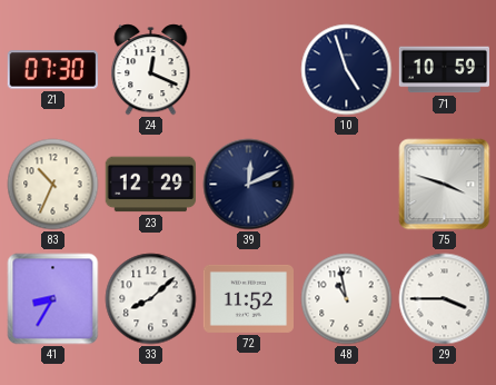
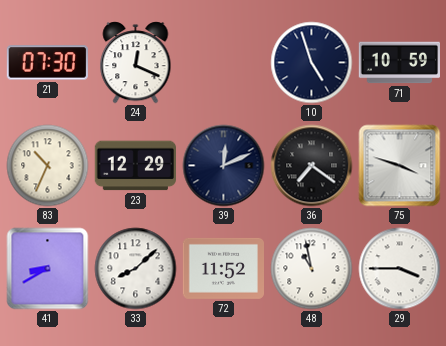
36: none -> 7:21 (312, 166)
41: 8:35 -> 8:40 (48, 269)
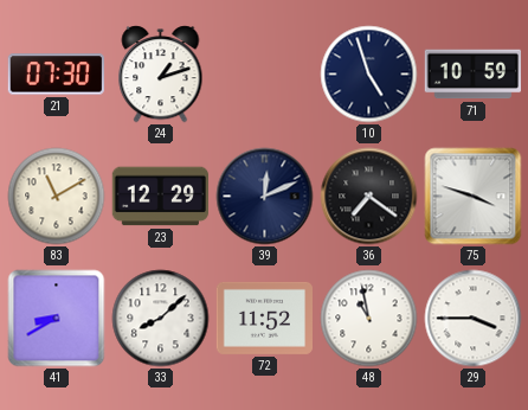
24: 12:19 -> 1:12 (161, 75)
83: 10:34 -> 11:10 (57, 197)
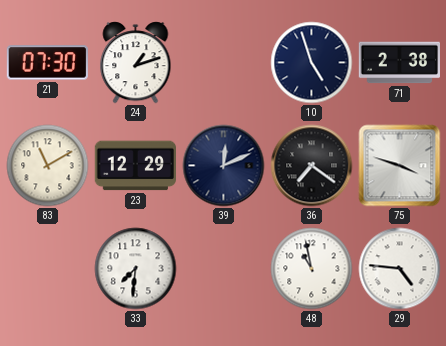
71: 10:59 -> 2:38 (399, 63)
41: 8:40 -> none (57, 319)
33: 8:08 -> 7:31 (136, 269)
72: 11:52 -> none (264, 318)
29: 3:45 -> 4:46 (400, 269)
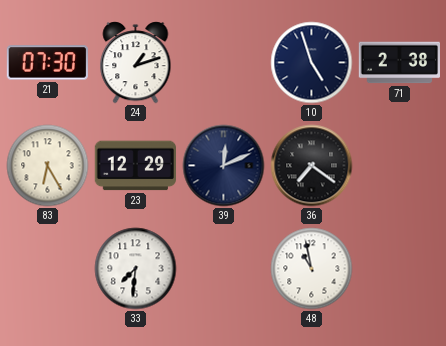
83: 11:10 -> 6:25 (48, 166)
75: 3:48 -> none (400, 166)
29: 4:46 -> none (400, 269)
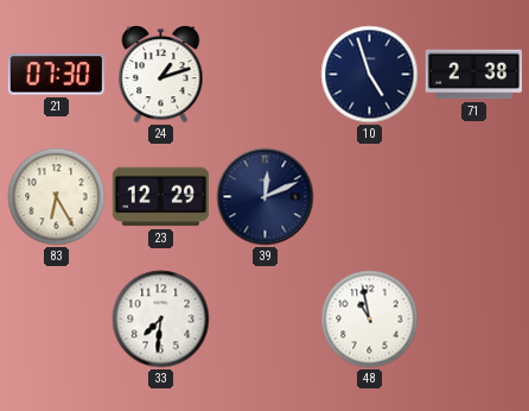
36: 7:21 -> none (312, 166)
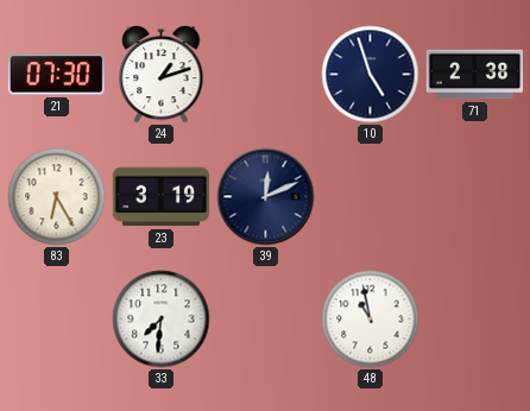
23: 12:29 -> 3:19 (160, 197)
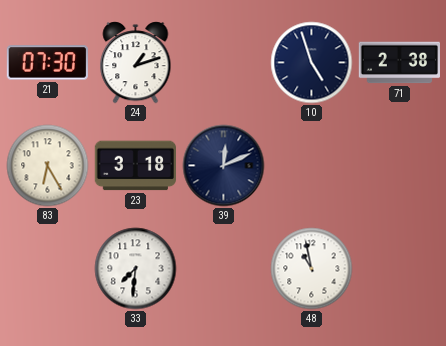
23: 3:19 -> 3:18 (135, 166)
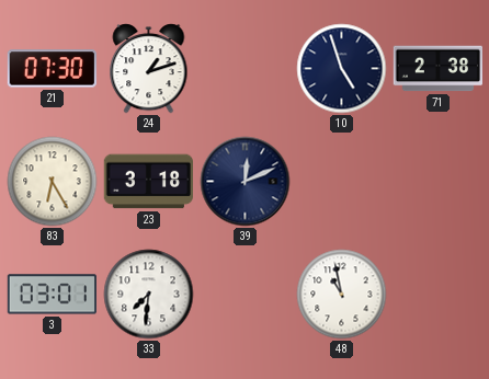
3: none -> 03:01 (52, 295)
